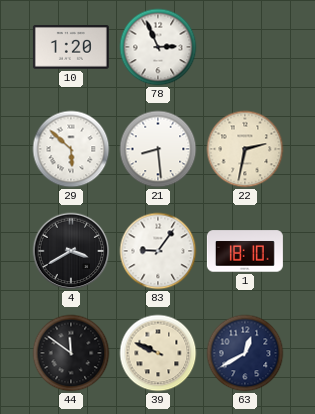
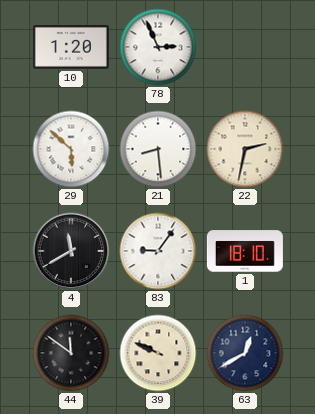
4: 3:40 -> 11:40 (71, 251)
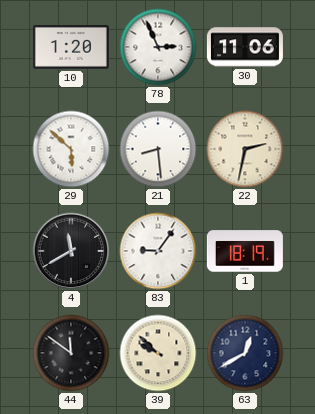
30: none -> 11:06 (245, 47)
1: 18:10 -> 18:19 (245, 251)
39: 9:49 -> 9:52 (158, 353)
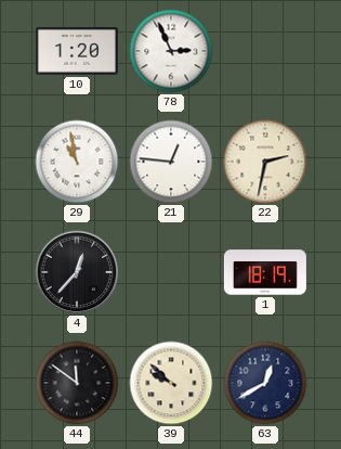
30: 11:06 -> none (245, 47)
29: 5:52 -> 10:58 (77, 162)
21: 8:29 -> 12:46 (171, 162)
4: 11:40 -> 12:37 (77, 272)
83: 9:06 -> none (158, 251)
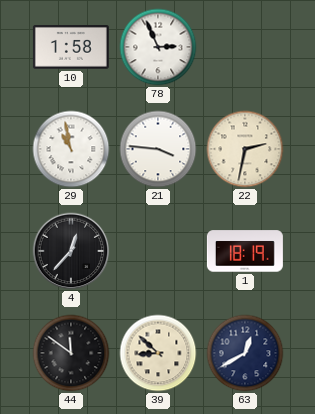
10: 1:20 -> 1:58 (71, 48)
21: 12:46 -> 3:46 (158, 149)
39: 9:52 -> 8:52 (158, 353)
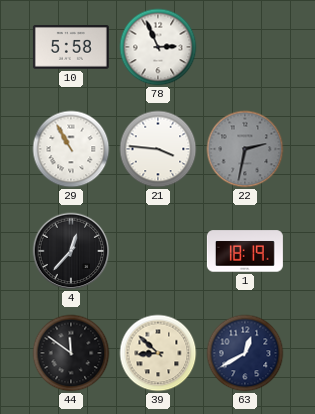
10: 1:58 -> 5:58 (71, 48)
29: 10:58 -> 10:55 (71, 149)
22 dial: cream -> grey (245, 149)
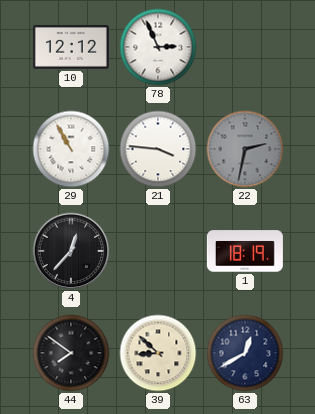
10: 5:58 -> 12:12 (71, 48)
44: 11:51 -> 7:51 (71, 353)
